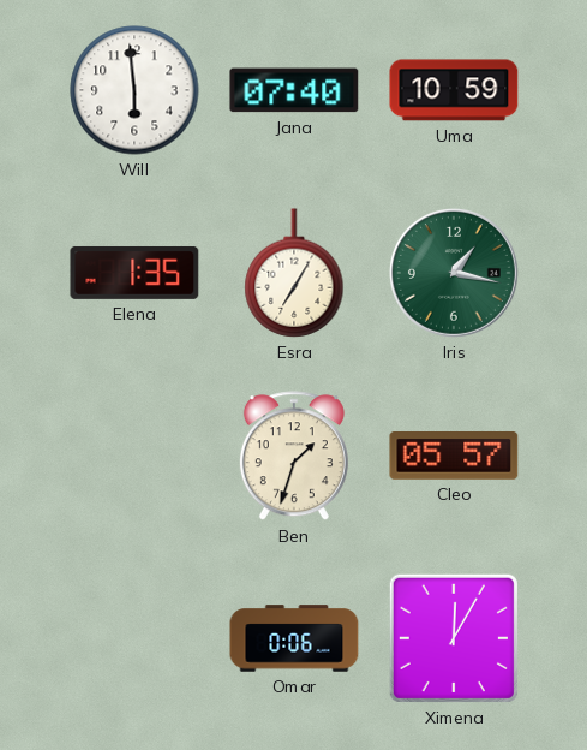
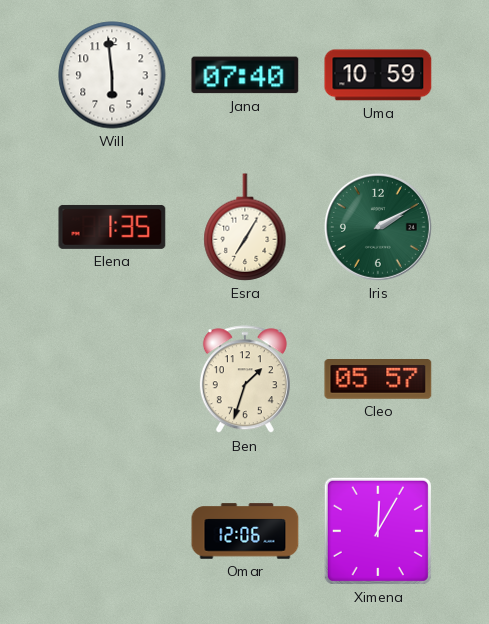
Iris: 1:17 -> 2:10 (378, 227)
Omar: 0:06 -> 12:06 (245, 531)
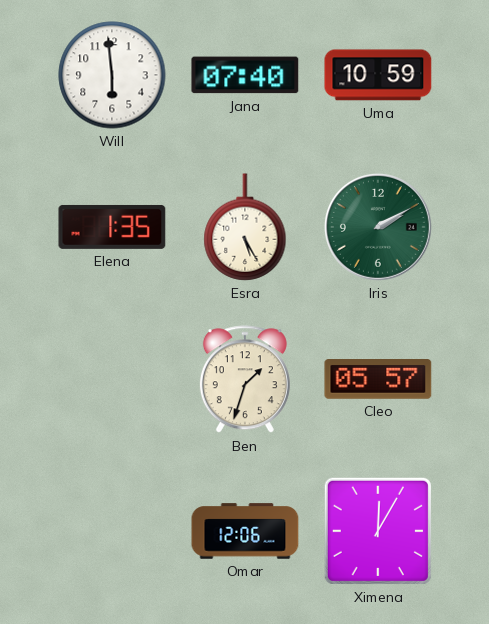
Esra: 7:05 -> 5:25 (245, 227)
